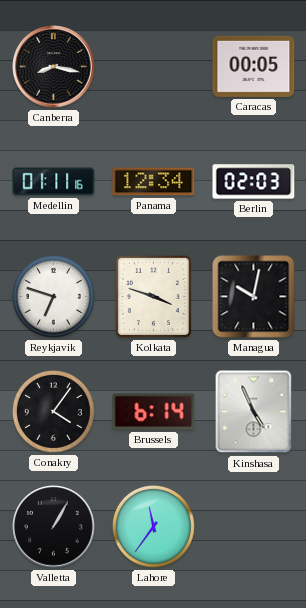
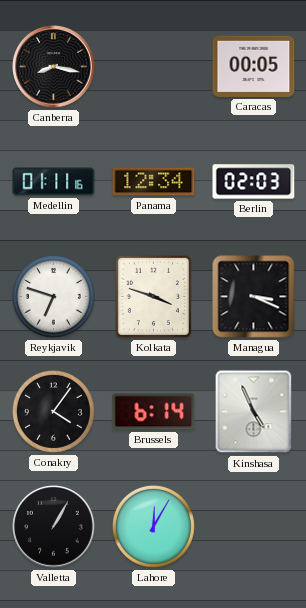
Managua: 10:02 -> 3:19 (254, 297)
Lahore: 11:36 -> 12:05 (153, 526)
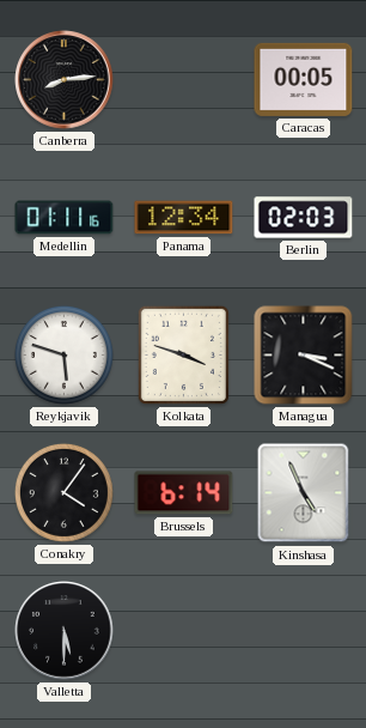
Canberra: 8:17 -> 8:14 (65, 80)
Reykjavik: 6:48 -> 5:48 (63, 354)
Valletta: 1:05 -> 5:30 (65, 631)
Lahore: 12:05 -> none (153, 526)
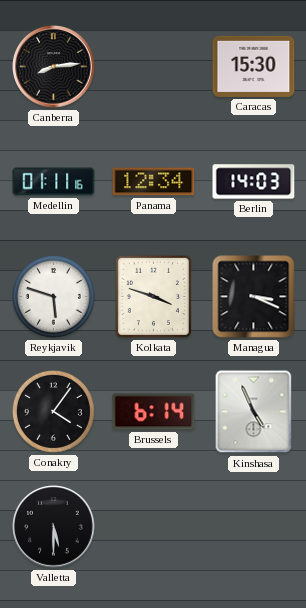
Caracas: 00:05 -> 15:30 (254, 66)
Berlin: 02:03 -> 14:03 (254, 182)
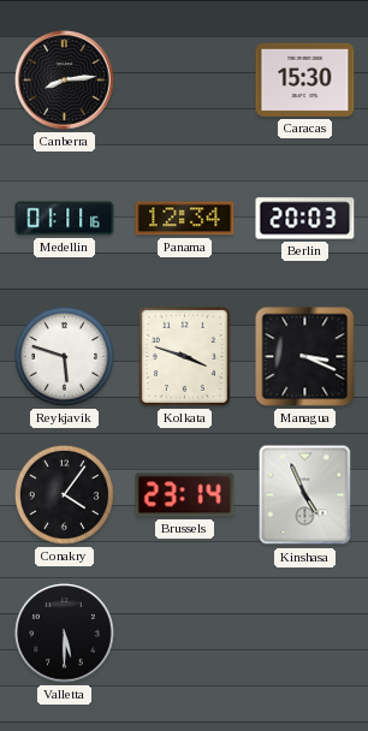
Berlin: 14:03 -> 20:03 (305, 219)
Brussels: 6:14 -> 23:14 (185, 495)
